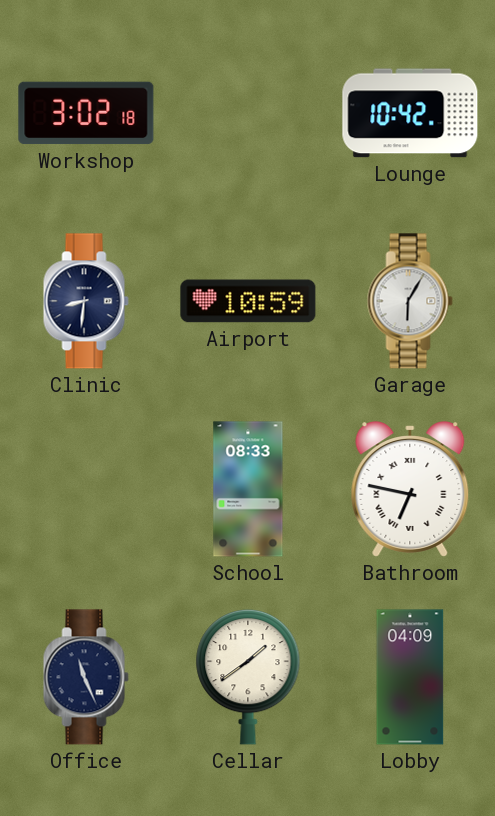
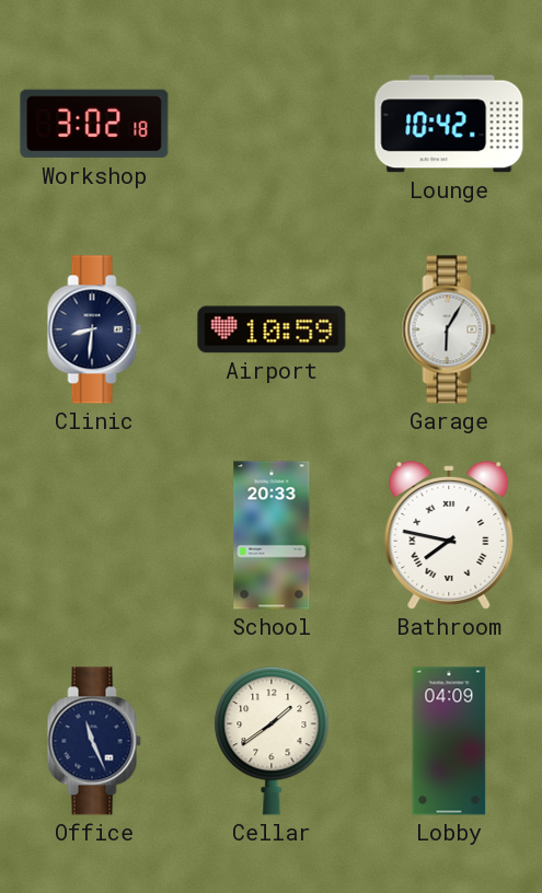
School: 08:33 -> 20:33 (272, 535)
Bathroom: 6:47 -> 7:47 (449, 535)
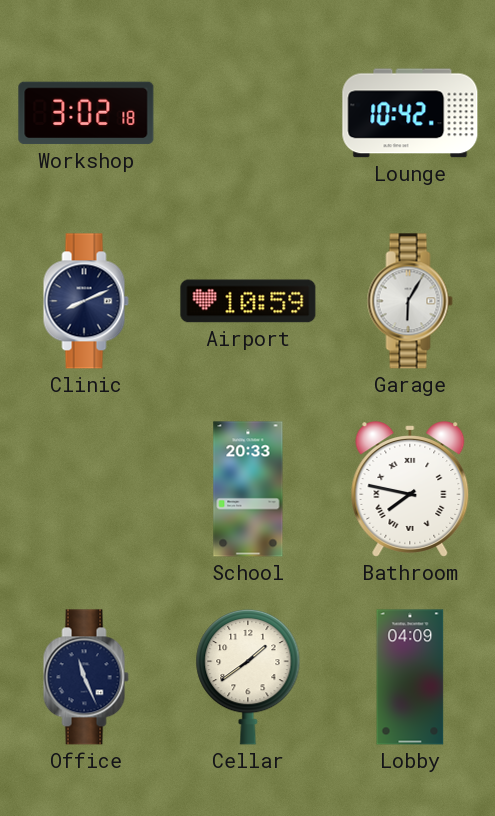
Clinic: 8:31 -> 8:11 (86, 301)
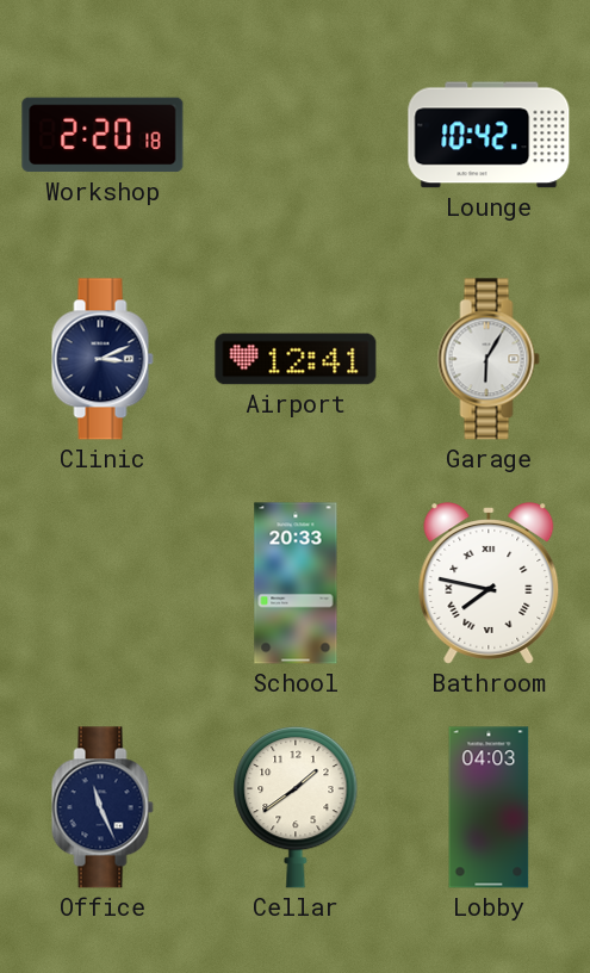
Workshop: 3:02 -> 2:20 (103, 135)
Clinic: 8:11 -> 3:11 (103, 359)
Airport: 10:59 -> 12:41 (296, 359)
Lobby: 04:09 -> 04:03 (489, 807)
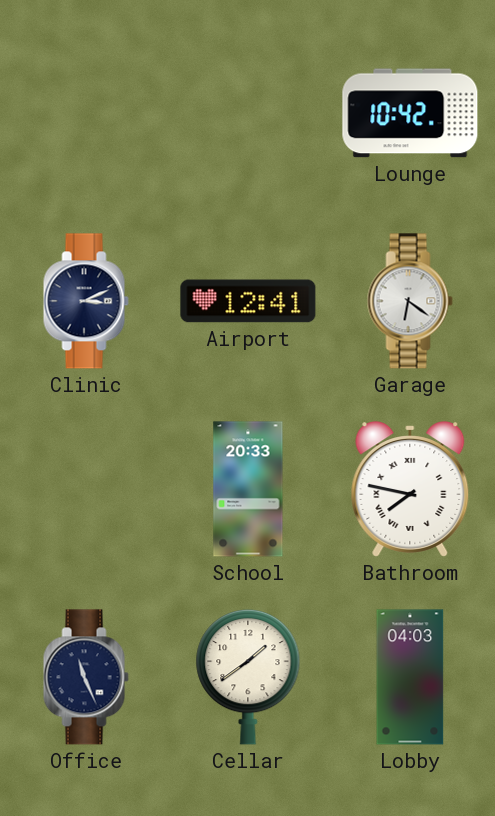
Workshop: 2:20 -> none (103, 135)
Garage: 6:05 -> 6:21 (410, 301)
